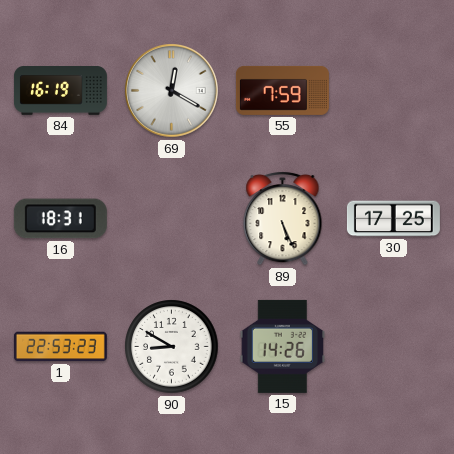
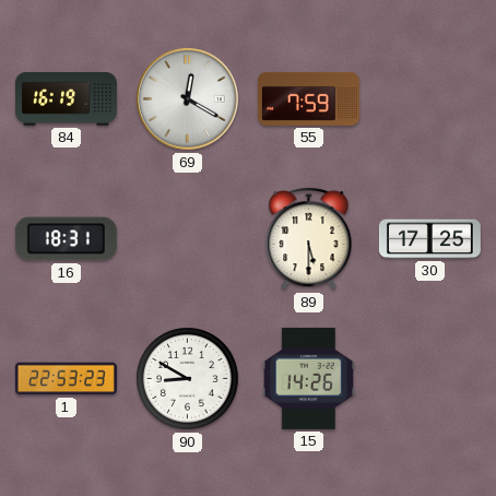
89: 5:26 -> 5:30 (309, 238)
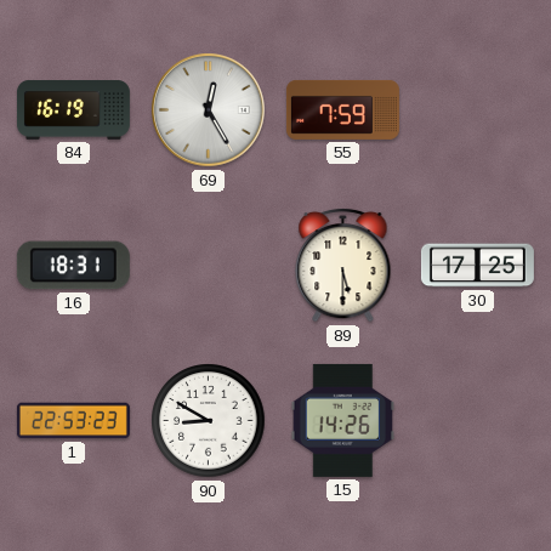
69: 12:20 -> 12:25 (209, 110)
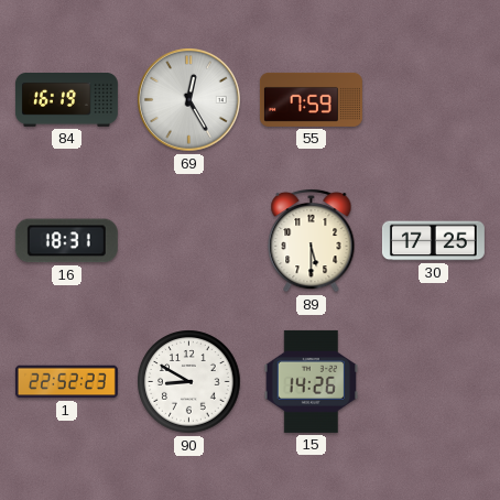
1: 22:53 -> 22:52 (66, 382)
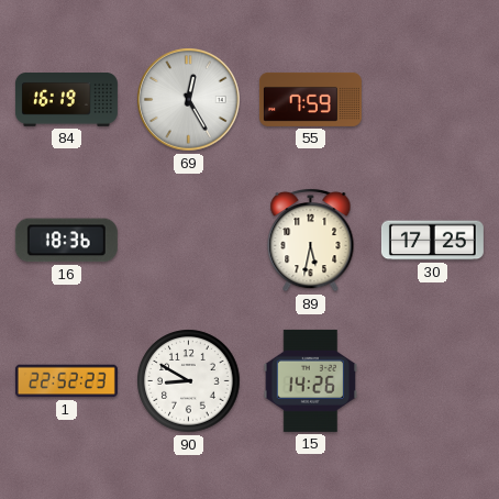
16: 18:31 -> 18:36 (66, 241)
89: 5:30 -> 5:32 (311, 240)
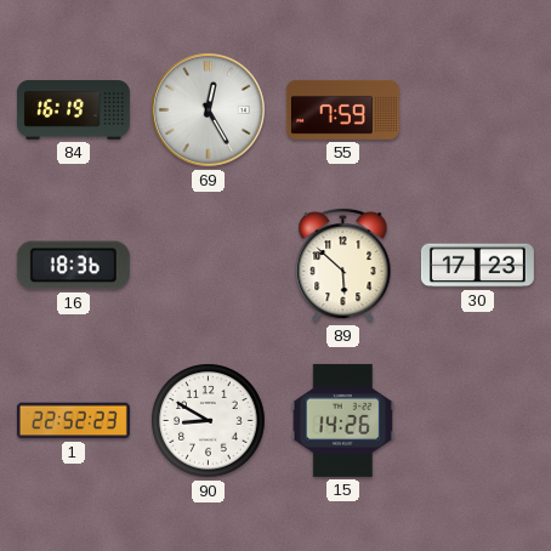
89: 5:32 -> 5:52 (343, 265)
30: 17:25 -> 17:23 (477, 266)
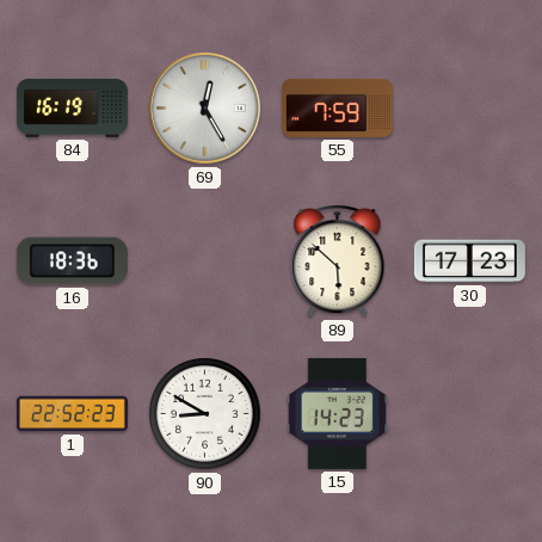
15: 14:26 -> 14:23 (337, 413)
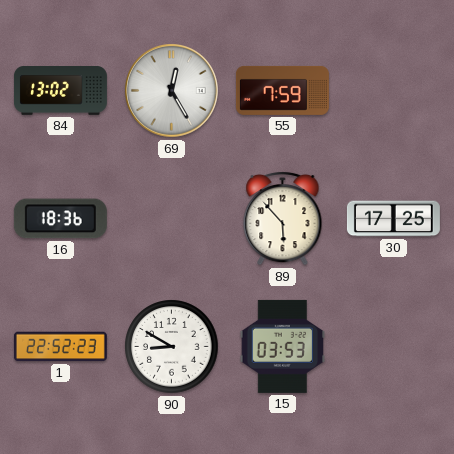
84: 16:19 -> 13:02 (60, 91)
89: 5:52 -> 5:53 (283, 218)
30: 17:23 -> 17:25 (393, 219)
15: 14:23 -> 03:53 (282, 346)
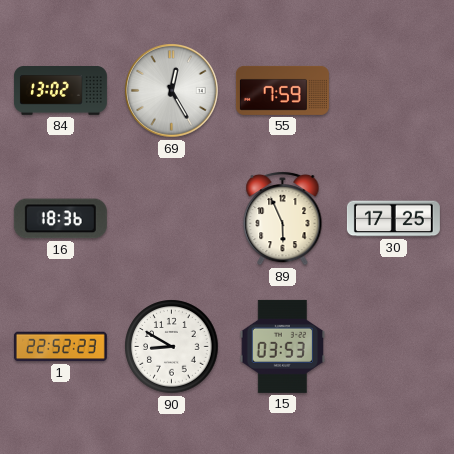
89: 5:53 -> 5:56 (283, 218)
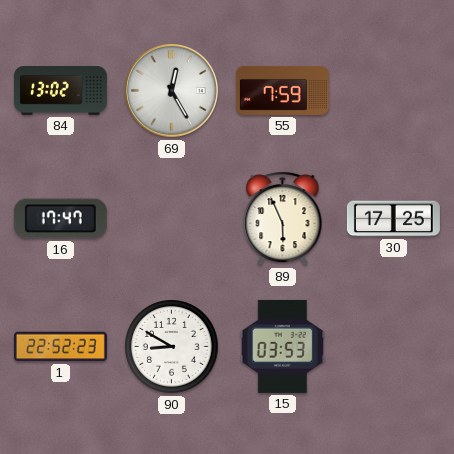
16: 18:36 -> 17:47 (60, 219)
